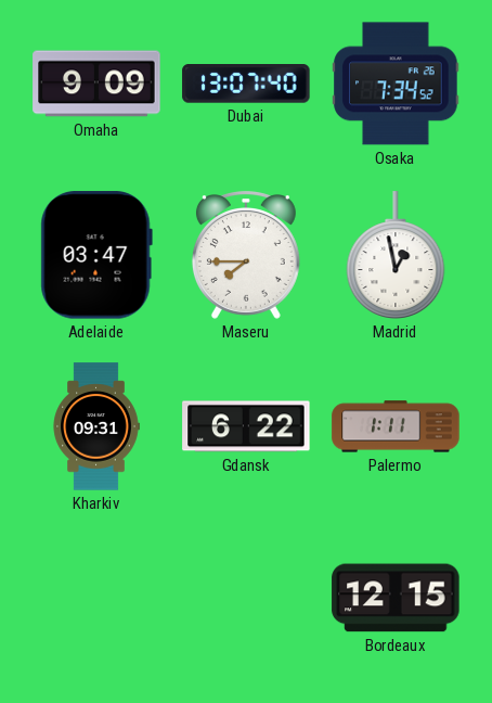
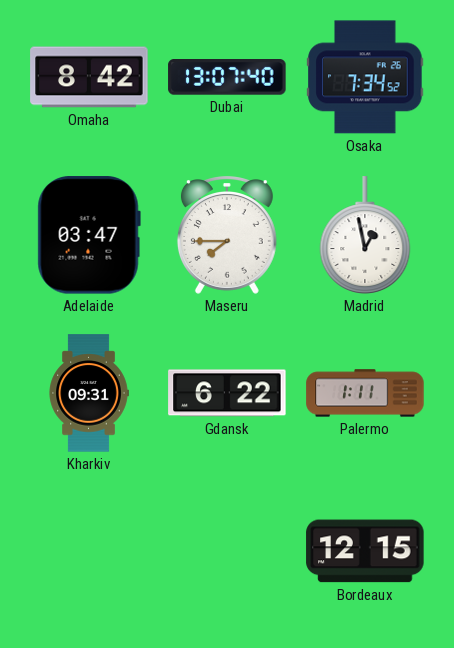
Omaha: 9:09 -> 8:42 (89, 77)
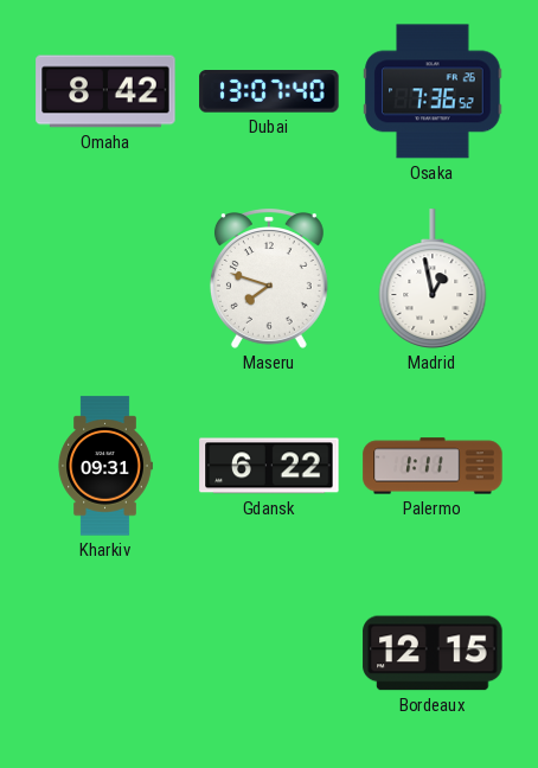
Osaka: 7:34 -> 7:36 (433, 91)
Adelaide: 03:47 -> none (89, 235)
Maseru: 7:45 -> 7:48 (269, 279)
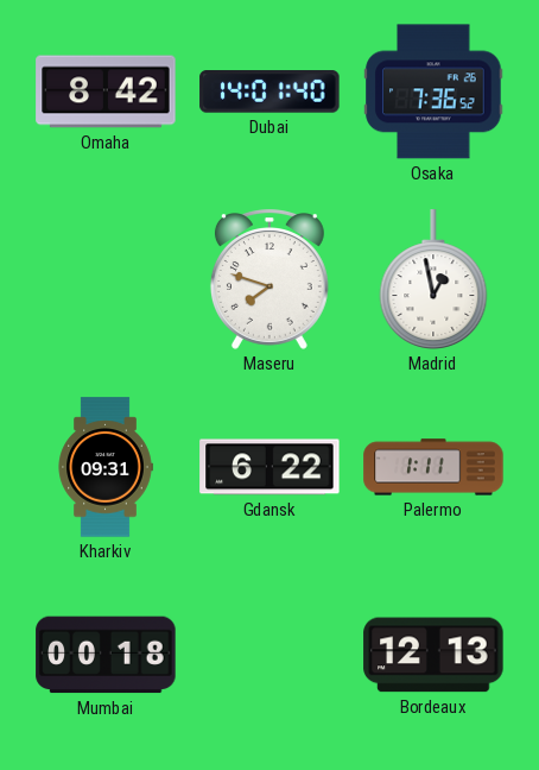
Dubai: 13:07 -> 14:01 (269, 93)
Mumbai: none -> 00:18 (106, 655)
Bordeaux: 12:15 -> 12:13 (433, 655)
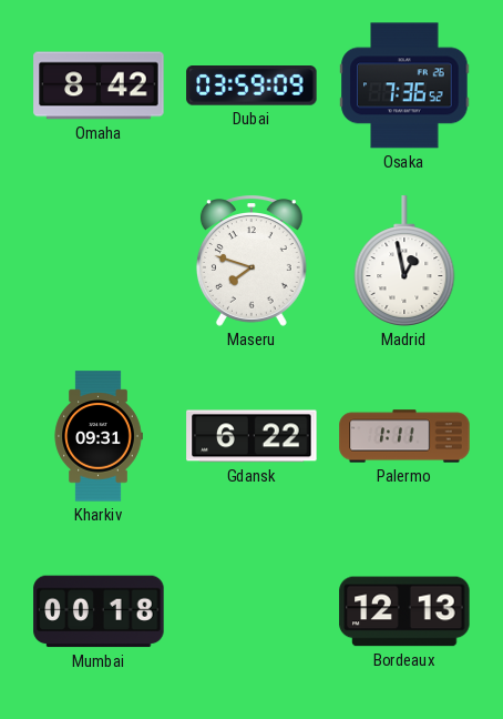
Dubai: 14:01 -> 03:59 (251, 87)
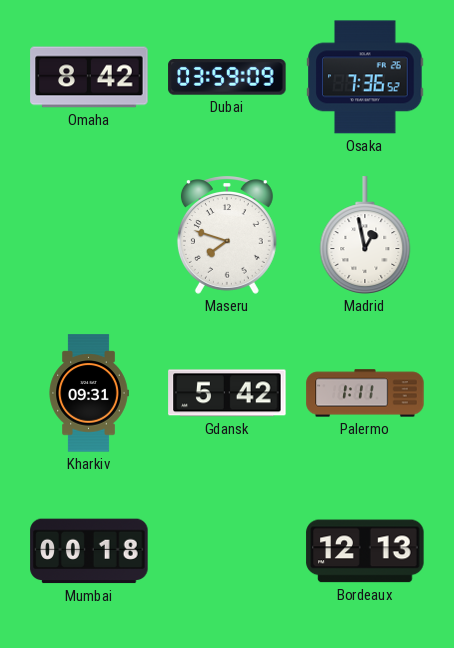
Gdansk: 6:22 -> 5:42 (227, 393)
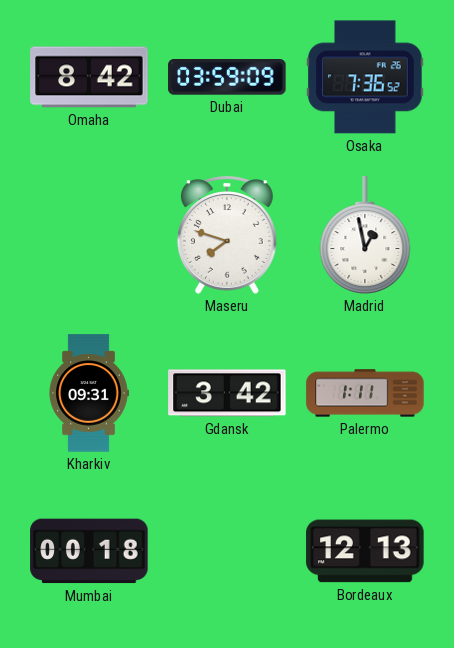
Gdansk: 5:42 -> 3:42 (227, 393)
